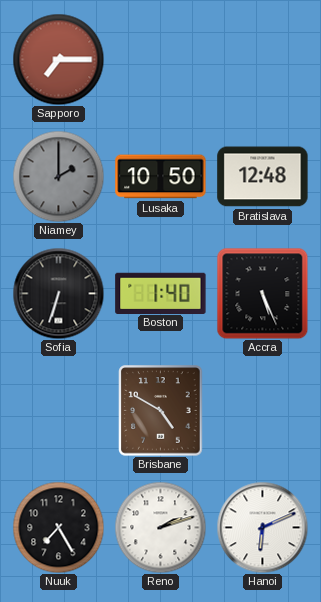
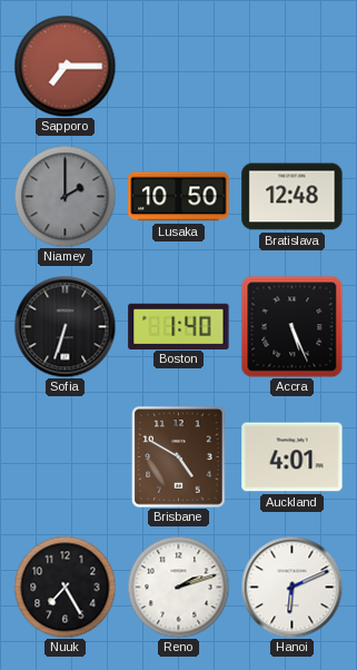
Auckland: none -> 4:01 (292, 457)
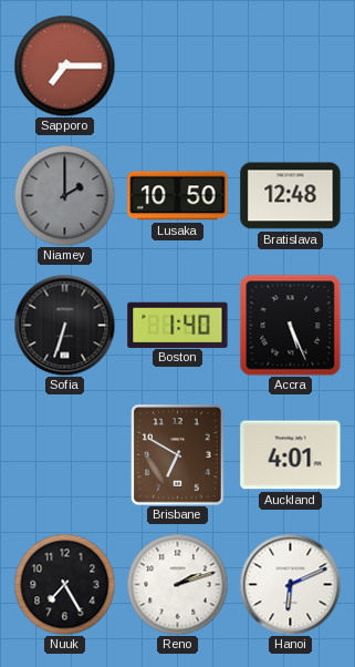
Brisbane: 4:50 -> 6:50 (178, 455)
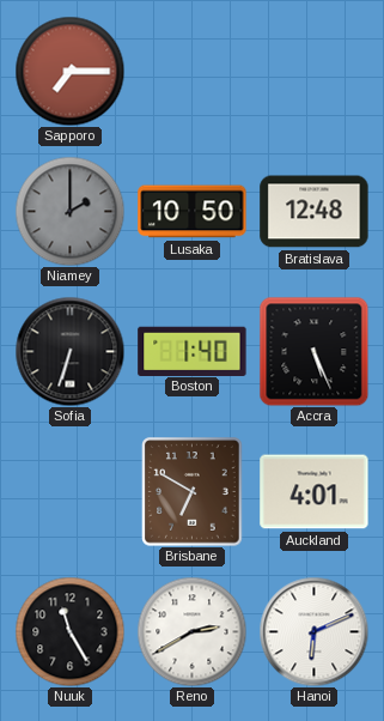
Nuuk: 7:25 -> 11:25 (69, 631)
Reno: 2:12 -> 2:40 (191, 631)
